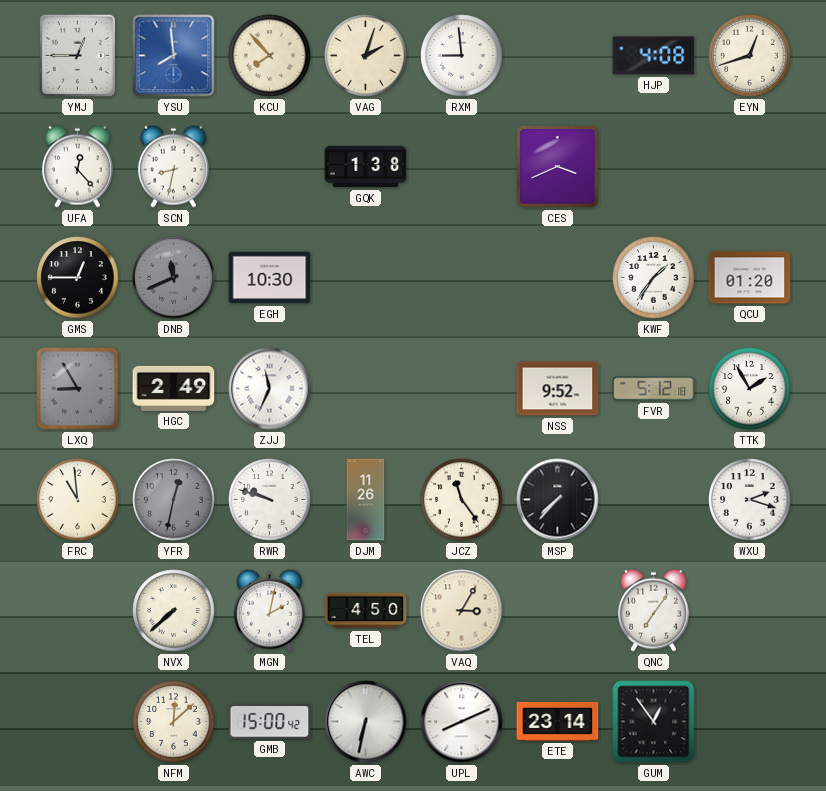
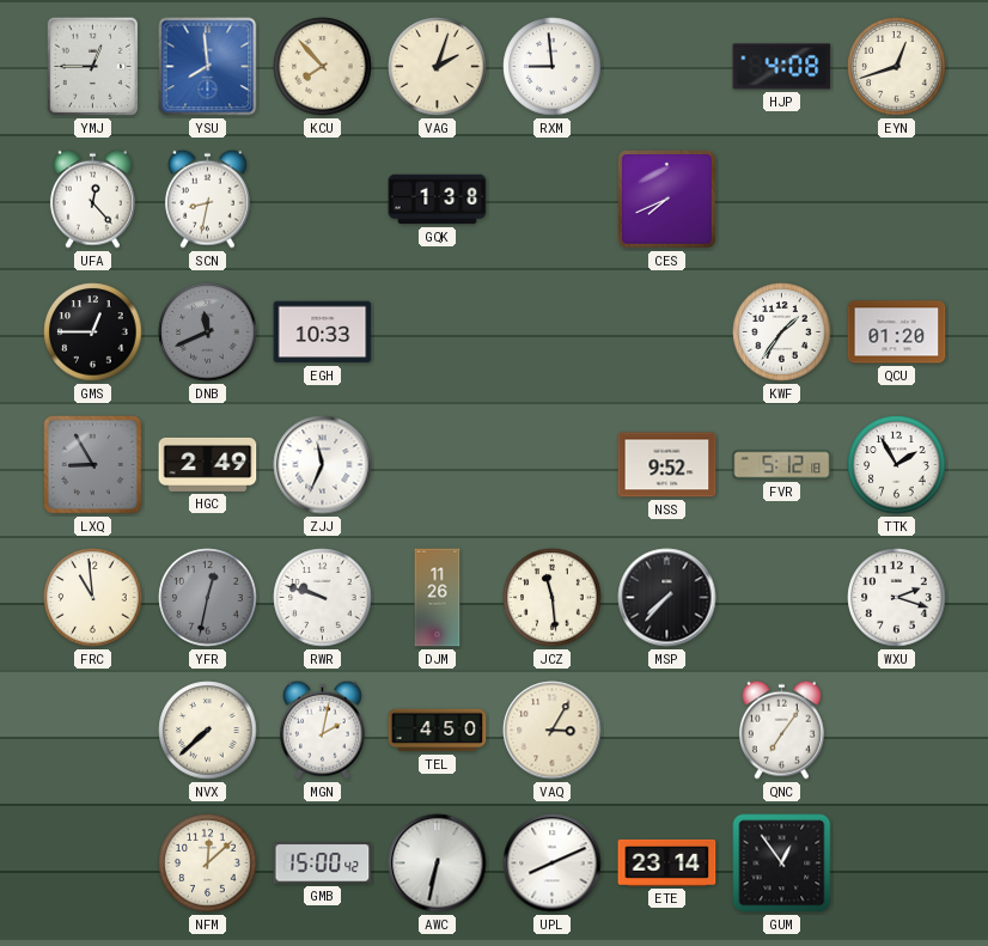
CES: 3:41 -> 7:41 (667, 200)
EGH: 10:30 -> 10:33 (323, 332)
JCZ: 11:24 -> 11:29 (553, 598)
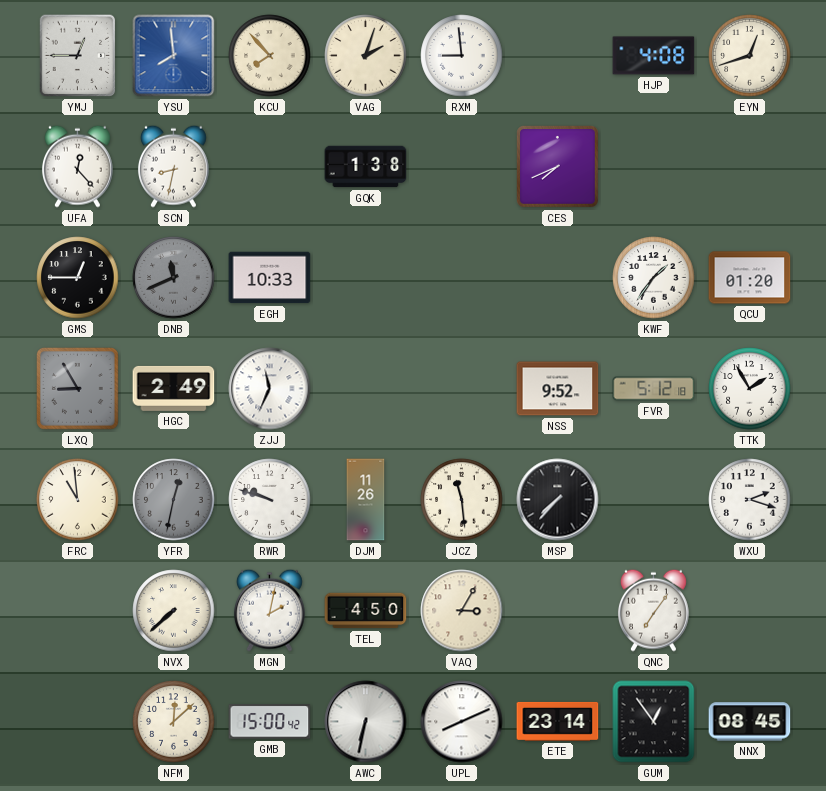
NNX: none -> 08:45 (750, 722)
